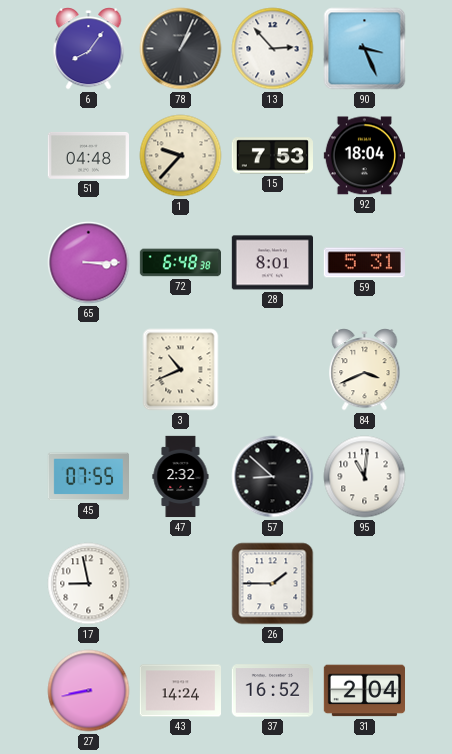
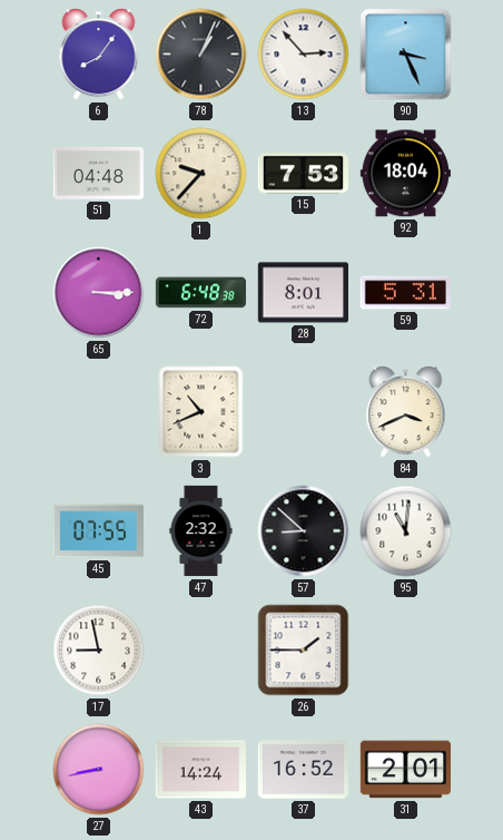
31: 2:04 -> 2:01 (405, 770)
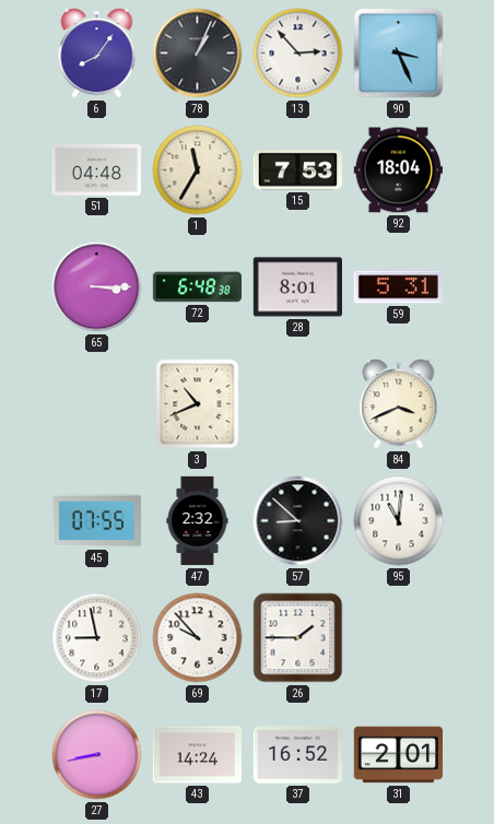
1: 9:37 -> 11:35 (198, 170)
69: none -> 9:53 (198, 638)
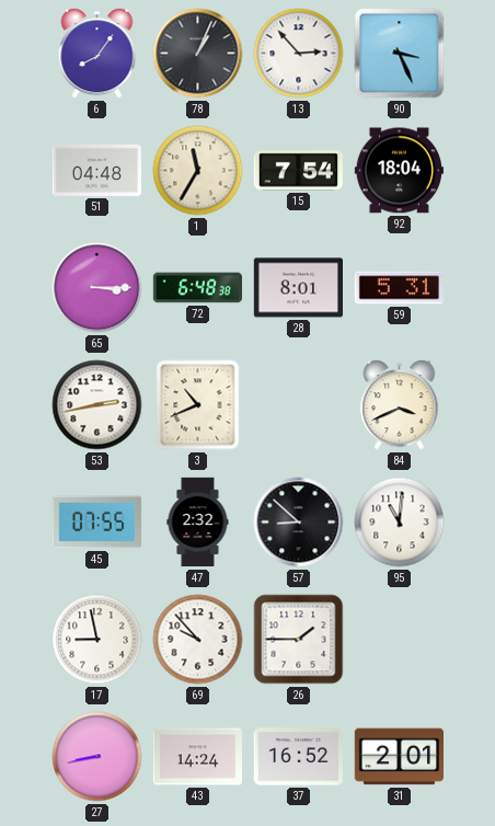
15: 7:53 -> 7:54 (298, 171)
53: none -> 2:43 (97, 405)
